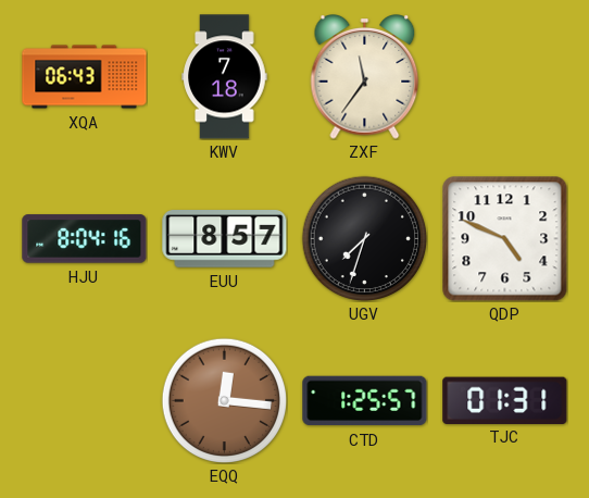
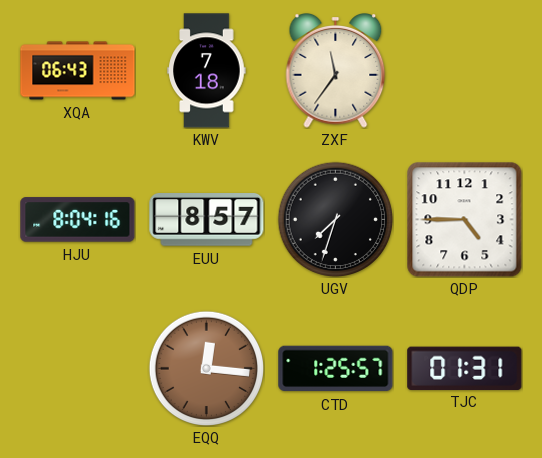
QDP: 4:49 -> 4:45 (465, 220)
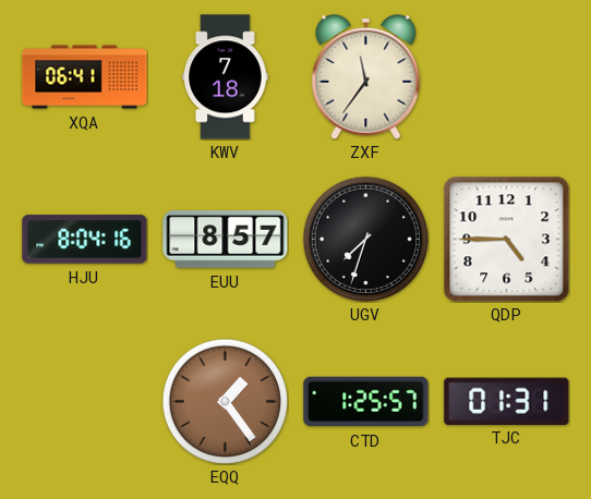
XQA: 06:43 -> 06:41 (85, 77)
EQQ: 12:16 -> 1:24 (225, 401)
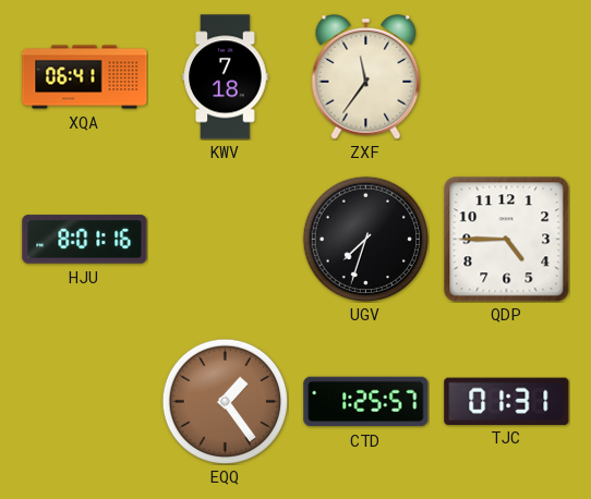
HJU: 8:04 -> 8:01 (85, 240)
EUU: 8:57 -> none (226, 240)
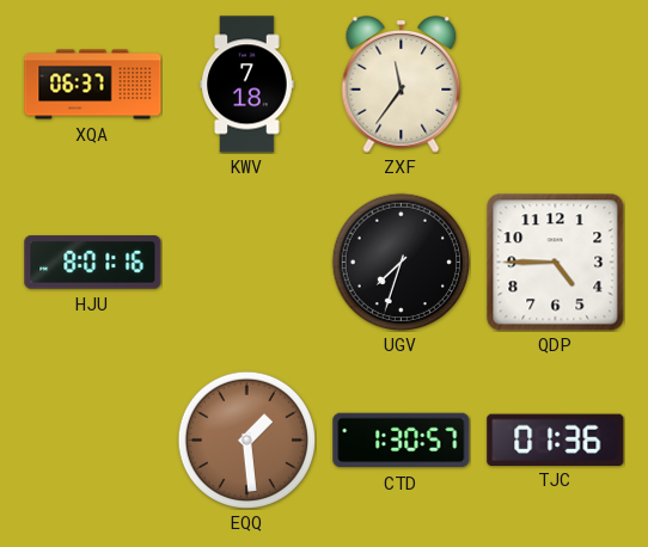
XQA: 06:41 -> 06:37 (93, 85)
EQQ: 1:24 -> 1:29 (246, 440)
CTD: 1:25 -> 1:30 (402, 441)
TJC: 01:31 -> 01:36 (556, 440)
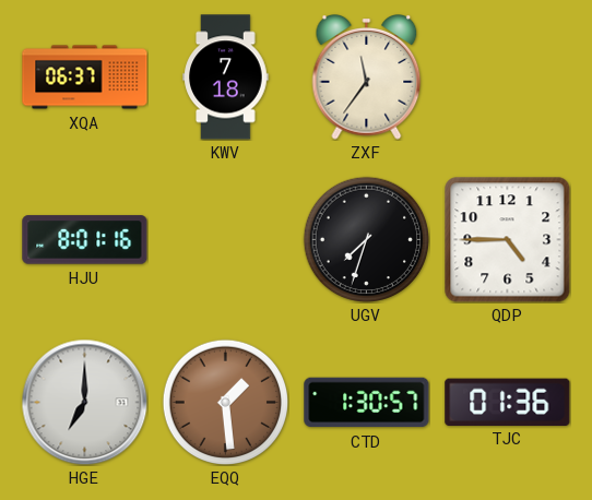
HGE: none -> 7:00 (84, 402)
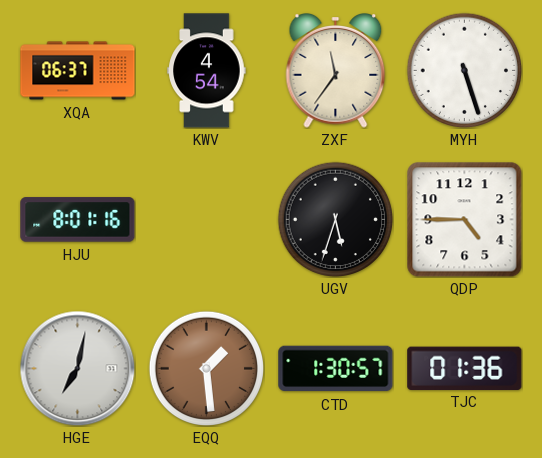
KWV: 7:18 -> 4:54 (207, 71)
MYH: none -> 5:27 (464, 70)
UGV: 7:33 -> 5:33 (335, 219)
HGE: 7:00 -> 7:02 (77, 368)
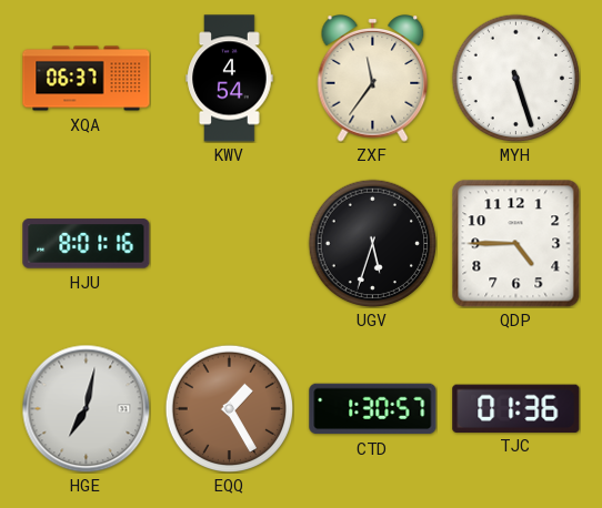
EQQ: 1:29 -> 1:25 (229, 408)
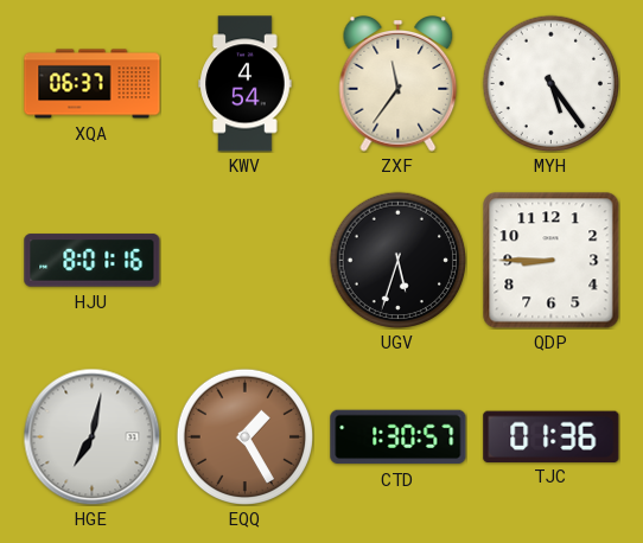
MYH: 5:27 -> 5:24 (550, 83)
QDP: 4:45 -> 8:45 (552, 261)
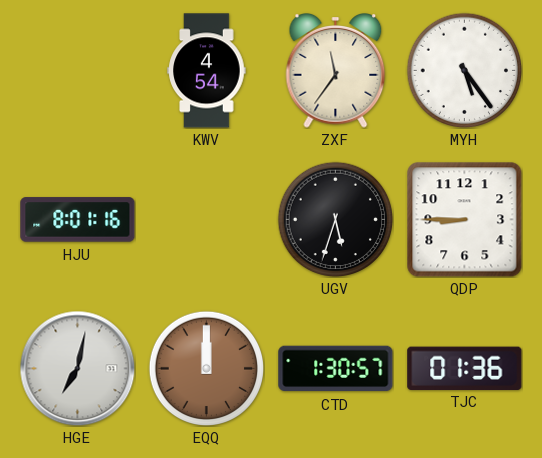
XQA: 06:37 -> none (93, 84)
EQQ: 1:25 -> 12:00 (206, 368)
